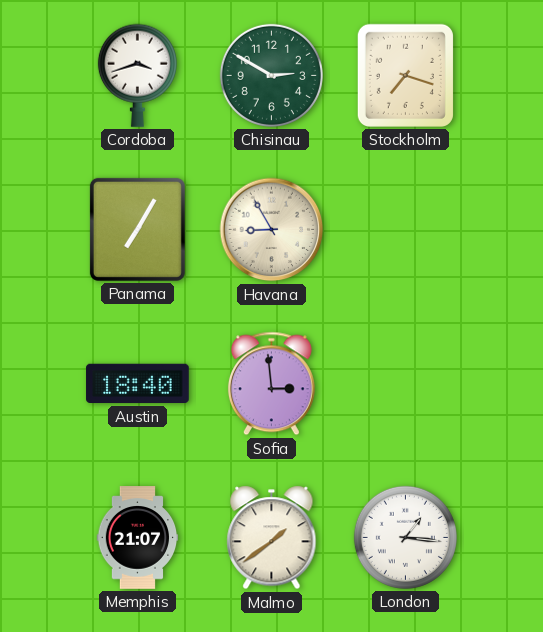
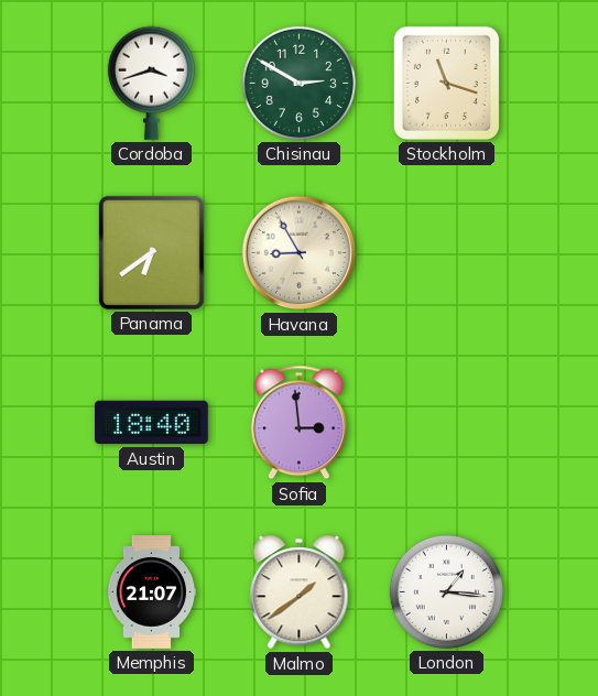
Stockholm: 7:18 -> 11:18 (446, 83)
Panama: 7:05 -> 6:39 (151, 252)
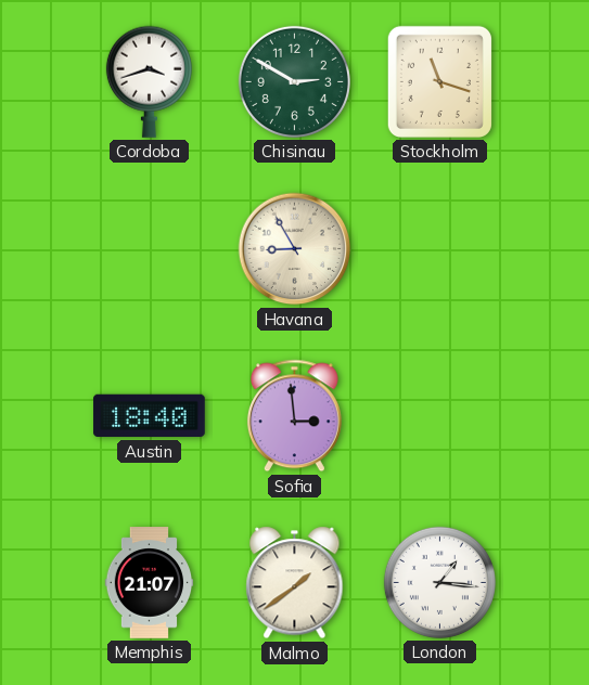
Panama: 6:39 -> none (151, 252)
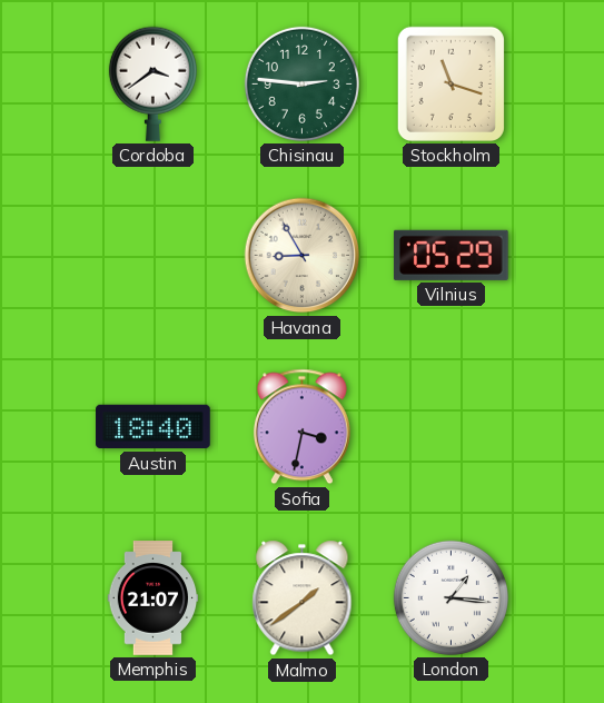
Cordoba: 3:42 -> 3:39 (152, 83)
Chisinau: 2:50 -> 2:46 (301, 83)
Vilnius: none -> 05:29 (450, 255)
Sofia: 2:59 -> 3:32 (301, 427)
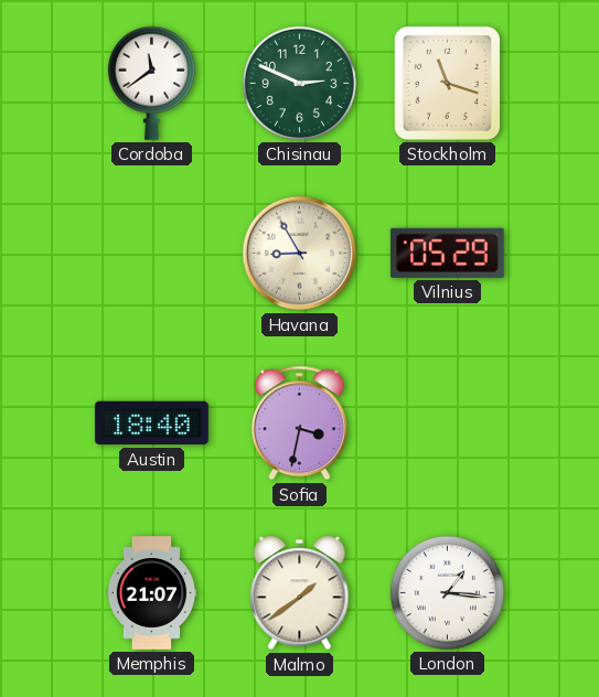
Cordoba: 3:39 -> 11:39 (151, 83)
Chisinau: 2:46 -> 2:49 (299, 83)
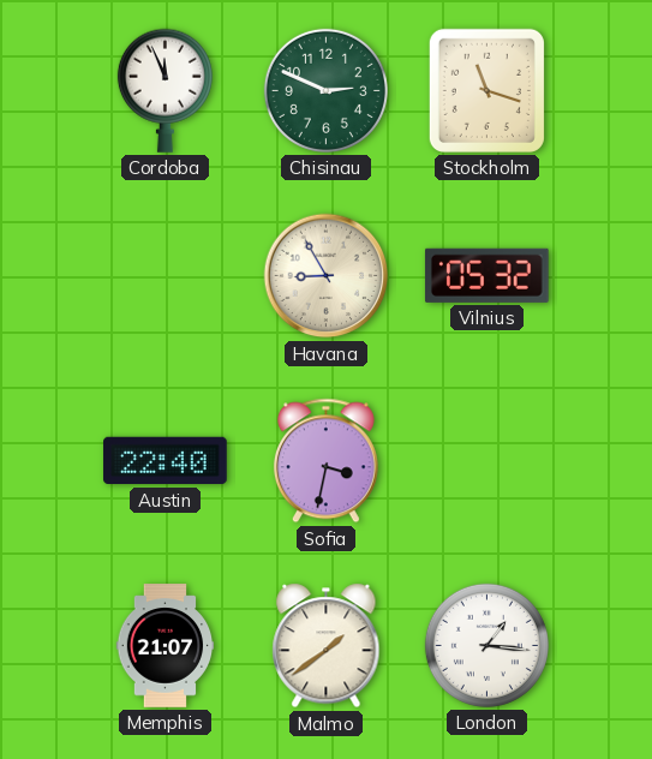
Cordoba: 11:39 -> 11:56 (165, 90)
Vilnius: 05:29 -> 05:32 (486, 275)
Austin: 18:40 -> 22:40 (166, 461)
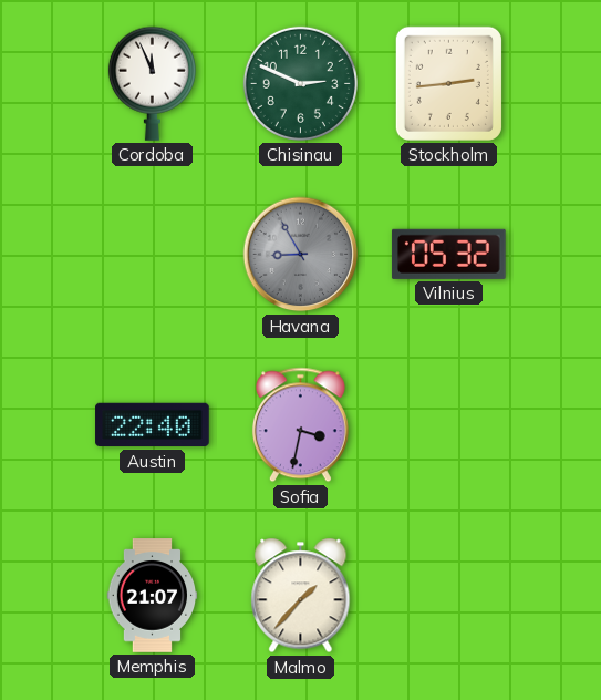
Stockholm: 11:18 -> 2:44 (448, 83)
Havana dial: cream -> grey (301, 255)
Malmo: 1:39 -> 1:37 (301, 596)
London: 1:16 -> none (486, 645)
